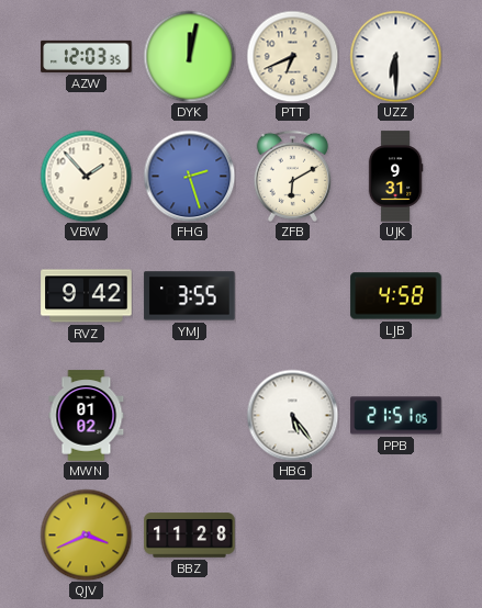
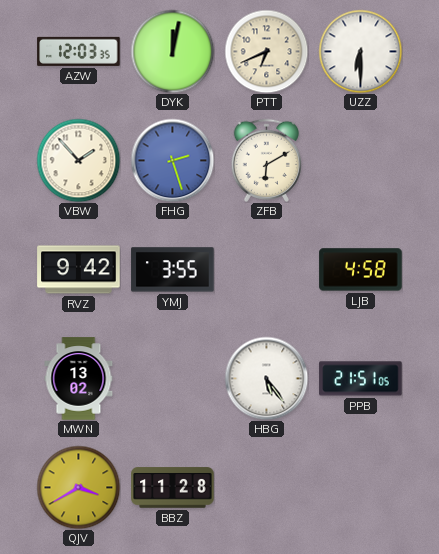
UJK: 9:31 -> none (395, 177)
MWN: 01:02 -> 13:02 (79, 379)
QJV: 3:41 -> 3:40 (78, 487)
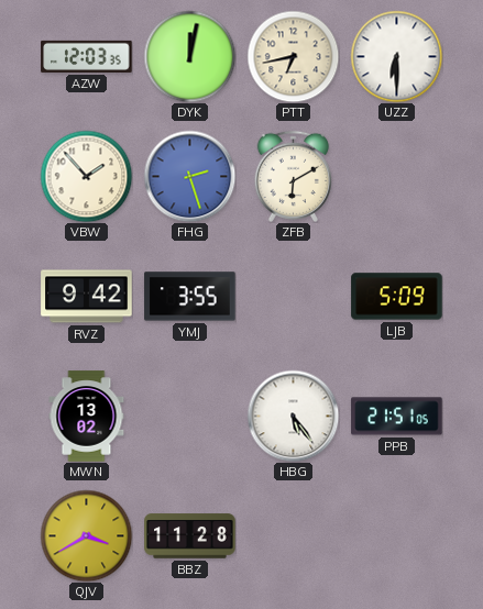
PTT: 6:41 -> 6:43 (293, 56)
LJB: 4:58 -> 5:09 (397, 297)
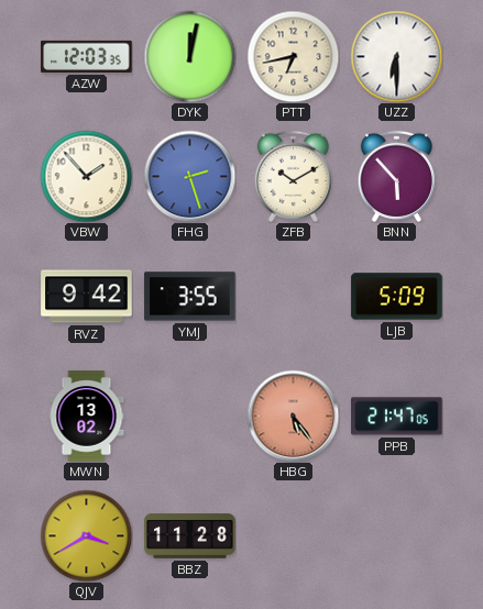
ZFB: 6:10 -> 10:10 (293, 176)
BNN: none -> 5:53 (396, 176)
HBG dial: white -> salmon (293, 416)
PPB: 21:51 -> 21:47 (397, 417)
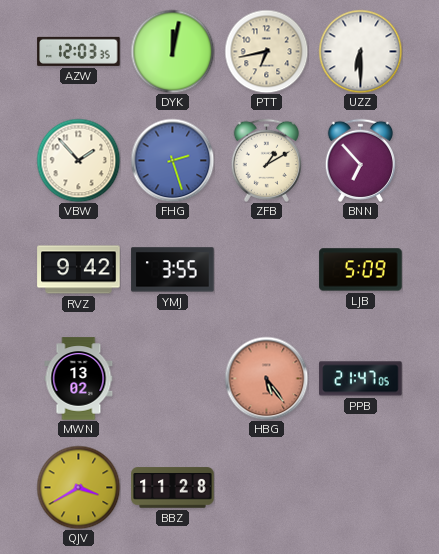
ZFB: 10:10 -> 1:10 (266, 160)
BNN: 5:53 -> 6:53 (360, 160)
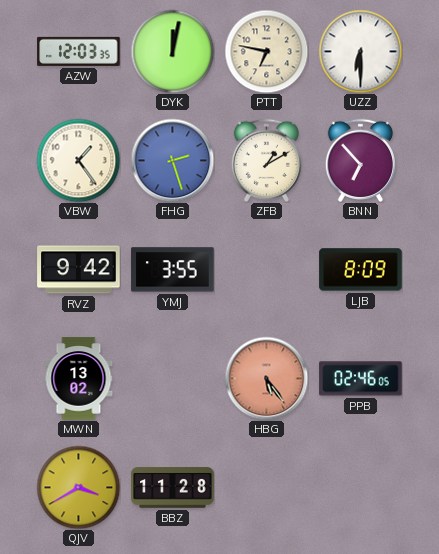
PTT: 6:43 -> 6:47 (266, 51)
VBW: 1:53 -> 1:24 (78, 160)
LJB: 5:09 -> 8:09 (361, 270)
PPB: 21:47 -> 02:46 (361, 379)
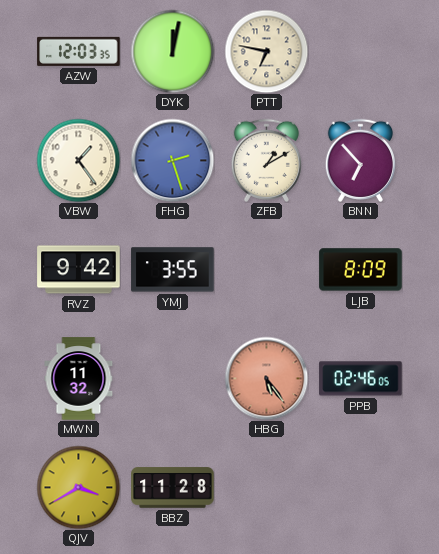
UZZ: 6:30 -> none (360, 51)
MWN: 13:02 -> 11:32 (79, 379)
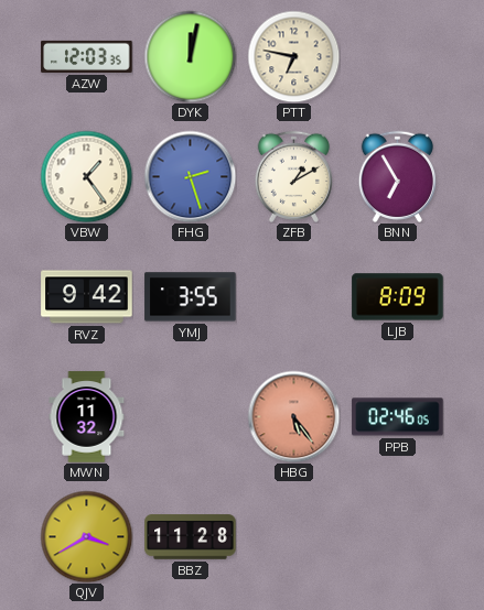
BNN: 6:53 -> 6:55 (397, 176)
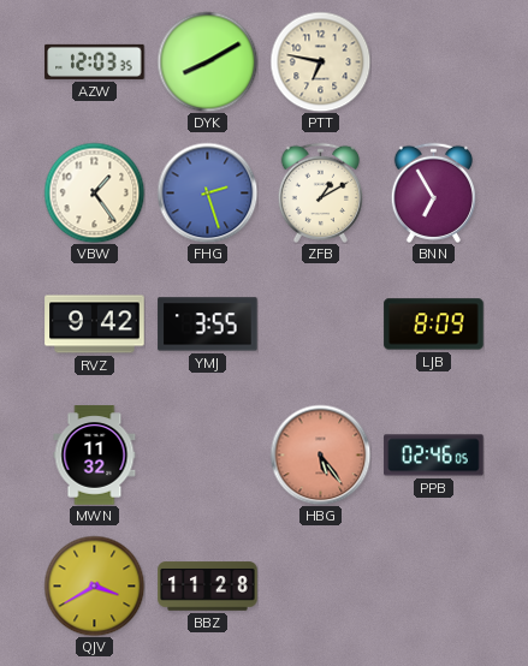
DYK: 12:02 -> 8:10 (207, 61)
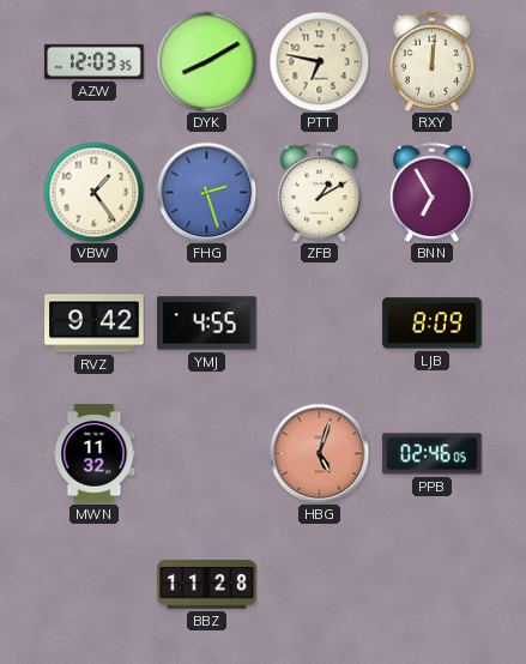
RXY: none -> 12:01 (431, 61)
YMJ: 3:55 -> 4:55 (207, 324)
HBG: 5:24 -> 5:03 (319, 453)
QJV: 3:40 -> none (94, 585)
